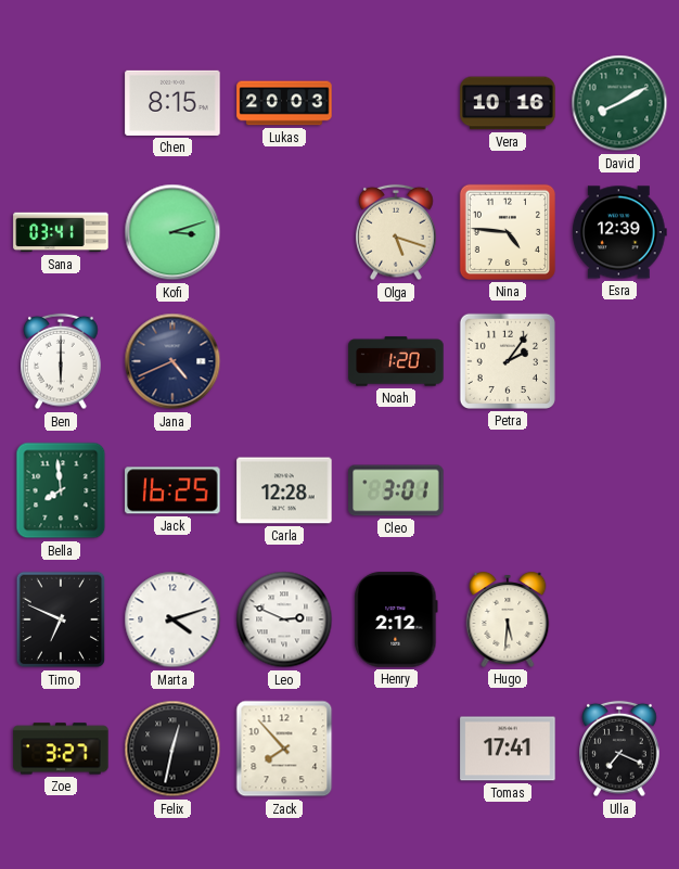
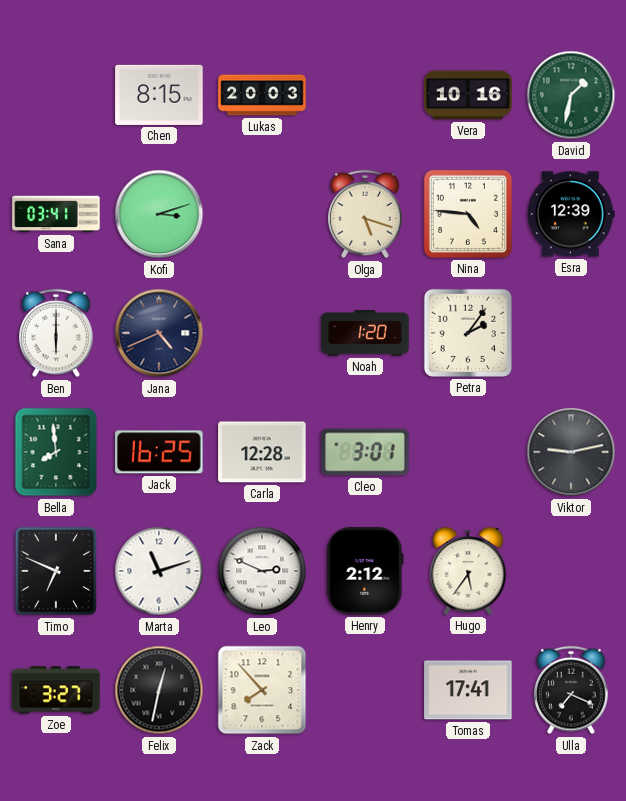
David: 8:10 -> 1:32 (571, 95)
Viktor: none -> 9:13 (571, 452)
Marta: 4:12 -> 11:12 (159, 571)
Hugo: 5:31 -> 5:36 (468, 572)
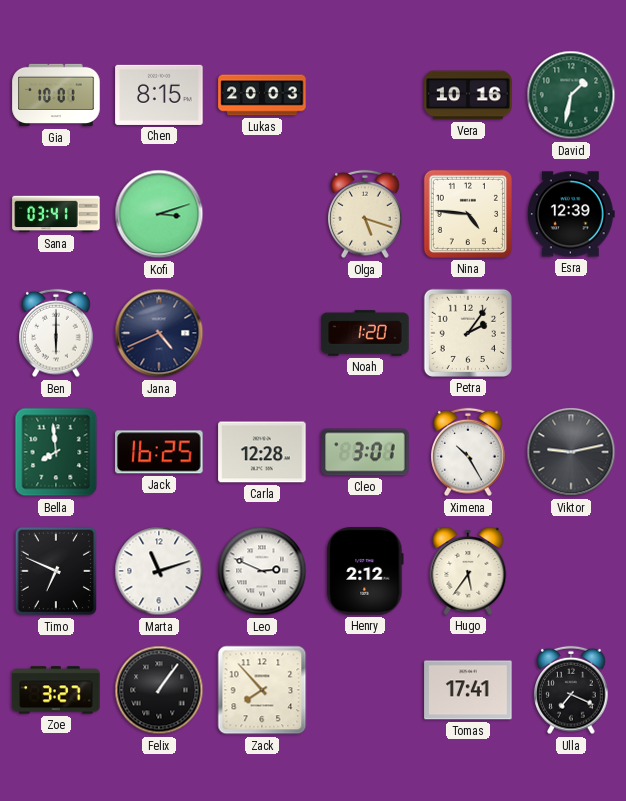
Gia: none -> 10:01 (56, 95)
Ximena: none -> 10:25 (468, 452)
Felix: 12:32 -> 1:06 (159, 690)
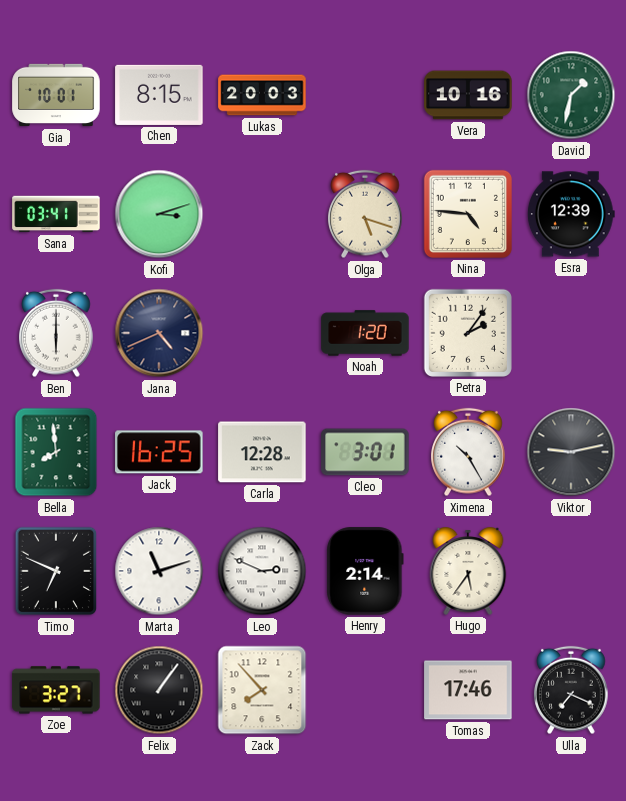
Henry: 2:12 -> 2:14 (365, 571)
Tomas: 17:41 -> 17:46 (468, 690)
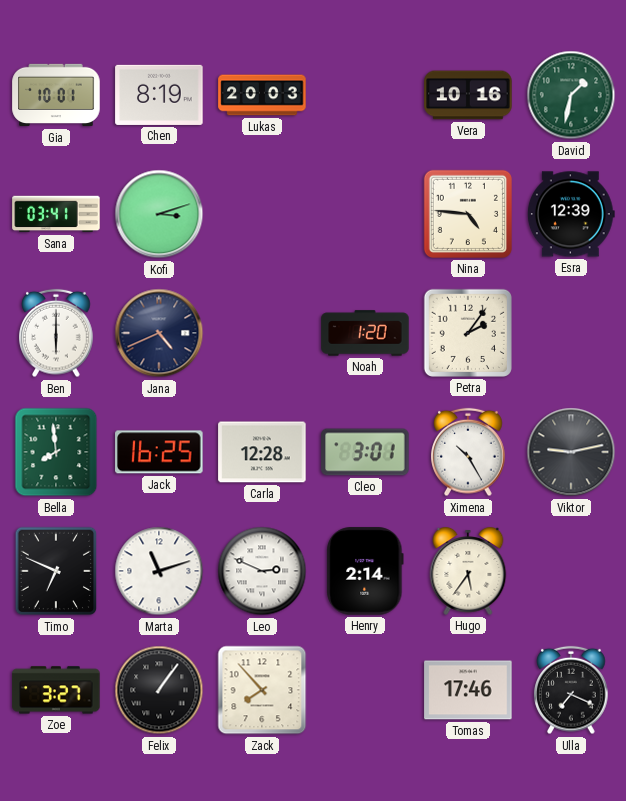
Chen: 8:15 -> 8:19 (159, 95)
Olga: 5:18 -> none (365, 214)
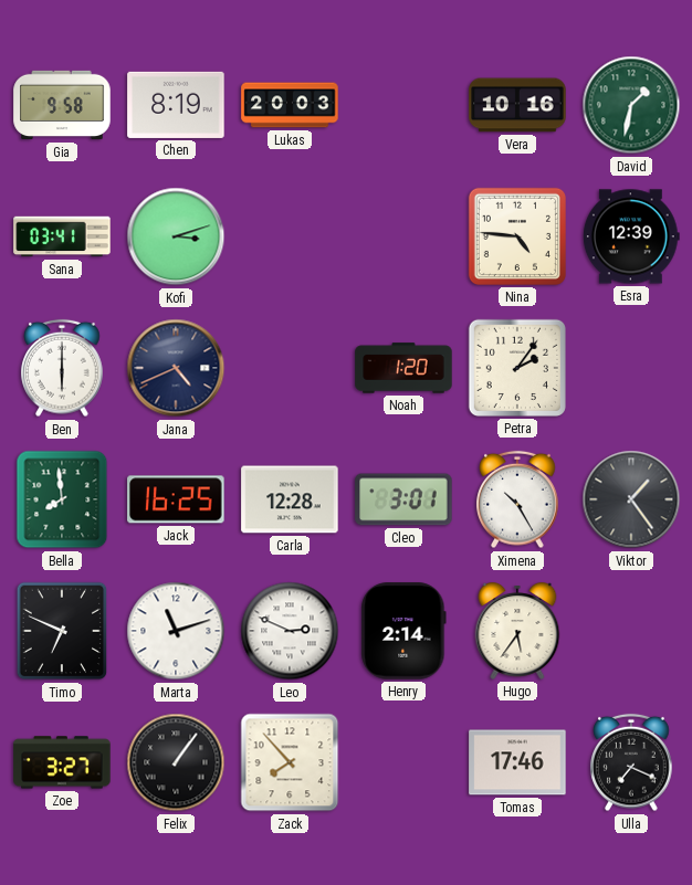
Gia: 10:01 -> 9:58 (62, 105)
Viktor: 9:13 -> 1:24 (631, 499)
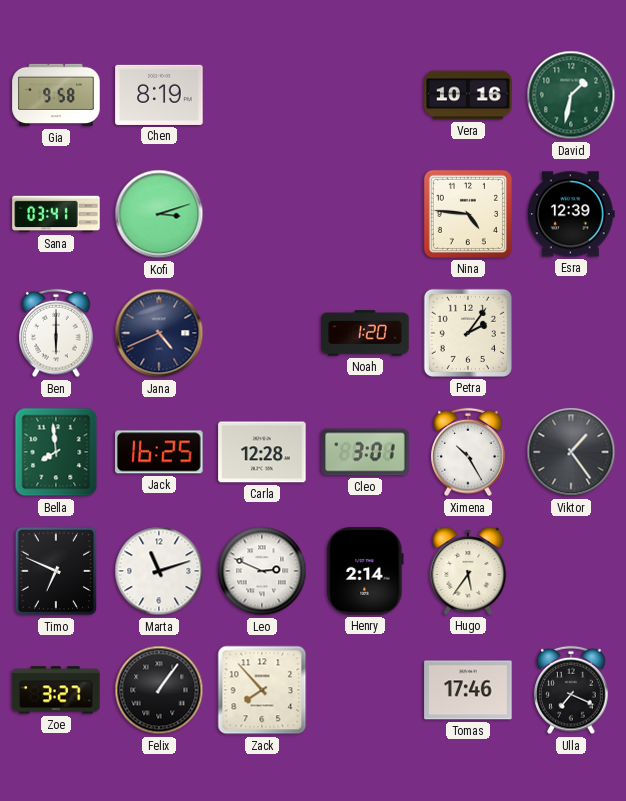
Lukas: 20:03 -> none (290, 105)
